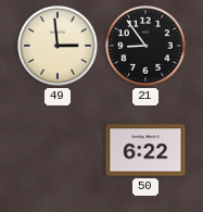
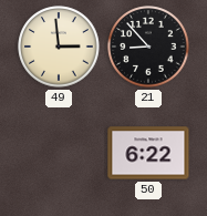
21: 8:54 -> 8:53 (148, 47)
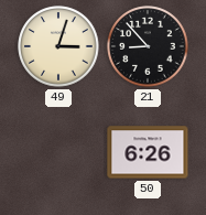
49: 2:59 -> 3:03 (58, 46)
50: 6:22 -> 6:26 (148, 152)
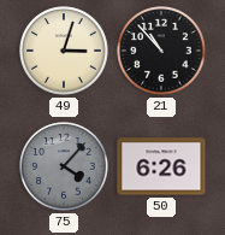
21: 8:53 -> 10:53 (161, 51)
75: none -> 4:07 (64, 166)
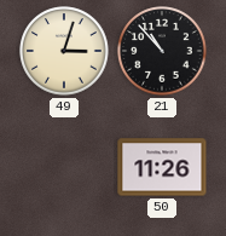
75: 4:07 -> none (64, 166)
50: 6:26 -> 11:26 (162, 167)
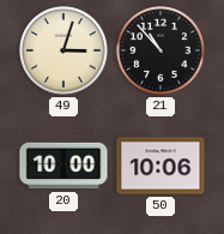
20: none -> 10:00 (63, 166)
50: 11:26 -> 10:06 (161, 166)
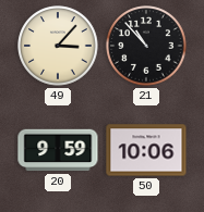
49: 3:03 -> 3:07 (58, 46)
20: 10:00 -> 9:59 (58, 150)
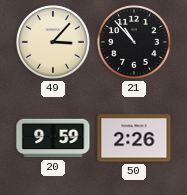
50: 10:06 -> 2:26 (134, 138)
